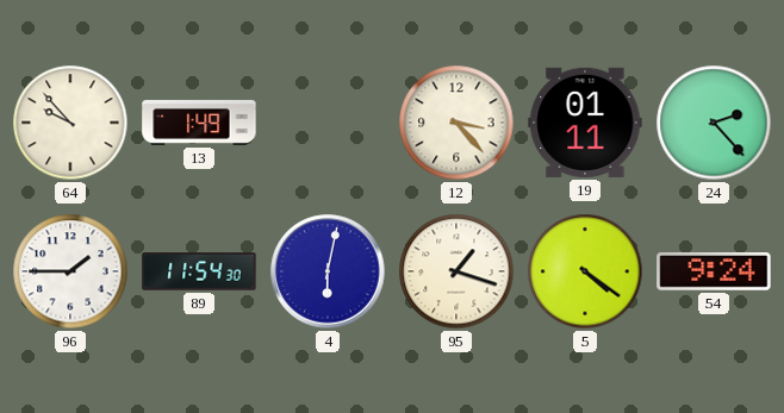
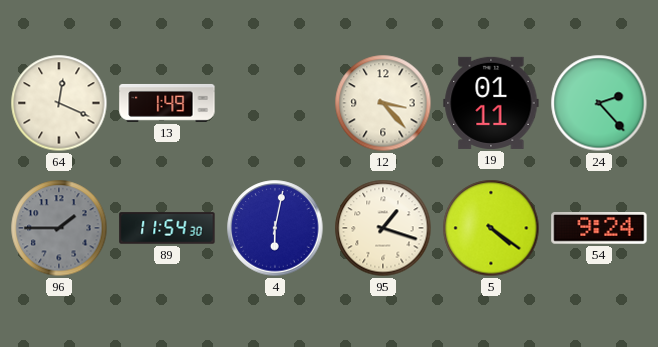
64: 9:53 -> 12:19 (59, 103)
96 dial: white -> grey (59, 228)
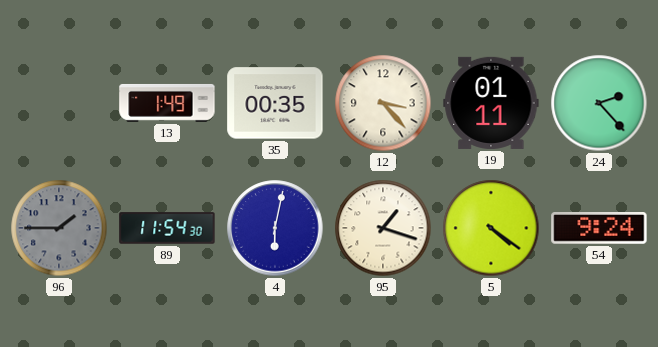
64: 12:19 -> none (59, 103)
35: none -> 00:35 (275, 103)
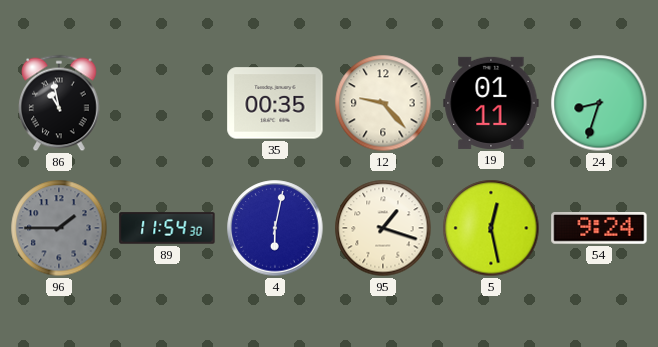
86: none -> 10:58 (60, 103)
13: 1:49 -> none (167, 103)
12: 3:23 -> 9:23 (383, 103)
24: 2:23 -> 8:33 (599, 103)
5: 4:21 -> 12:28 (491, 228)
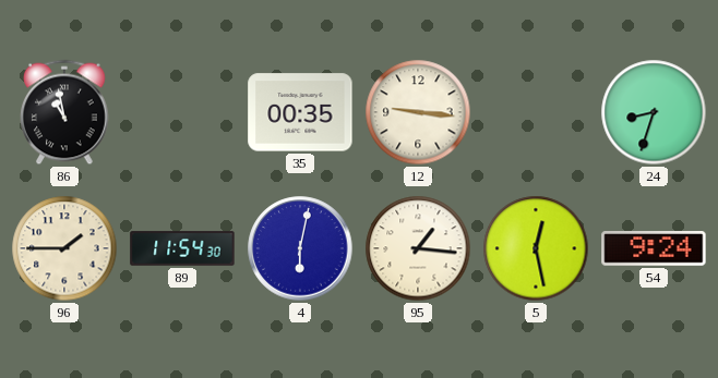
12: 9:23 -> 9:16 (418, 112)
19: 01:11 -> none (491, 103)
96 dial: grey -> cream (64, 248)
95: 1:18 -> 1:16 (418, 248)
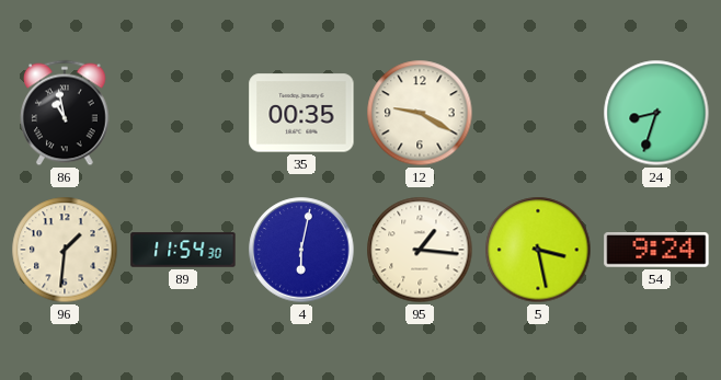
12: 9:16 -> 9:20 (420, 113)
96: 1:45 -> 1:31 (65, 250)
5: 12:28 -> 3:28 (538, 250)
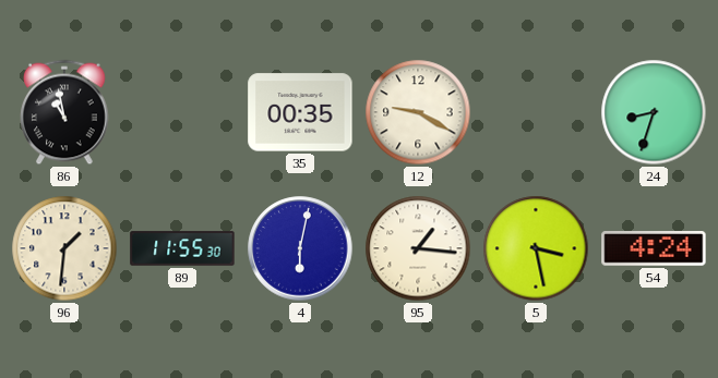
89: 11:54 -> 11:55 (182, 248)
54: 9:24 -> 4:24 (654, 249)
